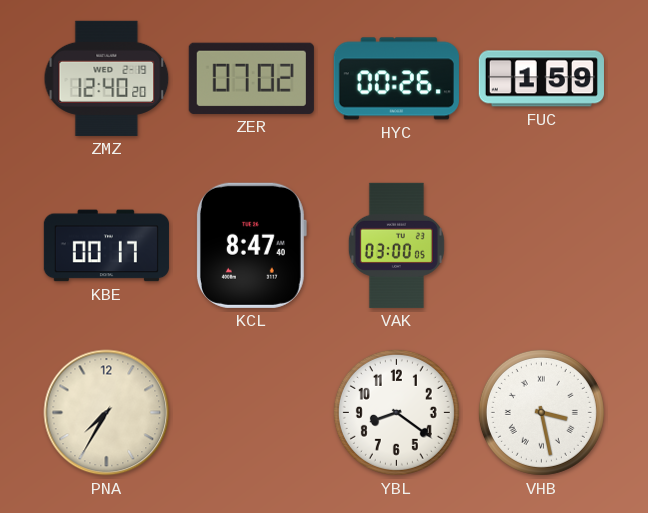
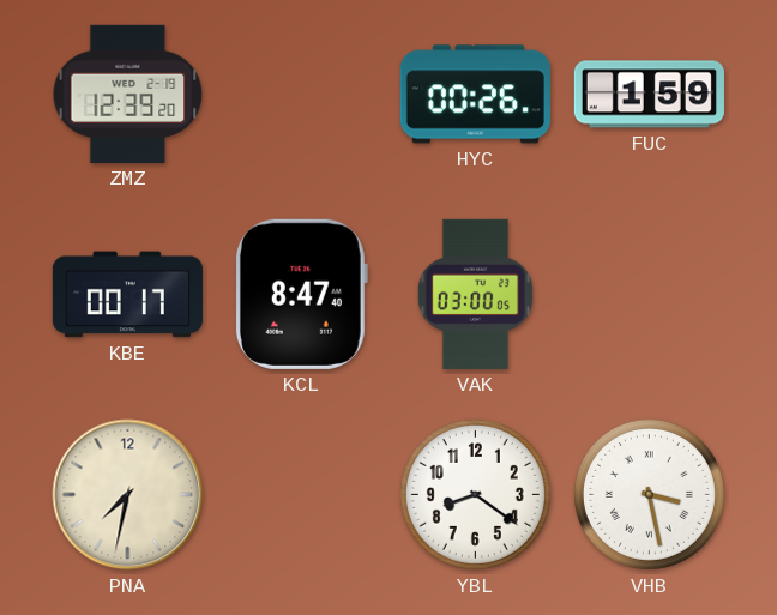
ZMZ: 12:40 -> 12:39 (128, 94)
ZER: 07:02 -> none (251, 78)
PNA: 7:35 -> 7:32 (128, 495)
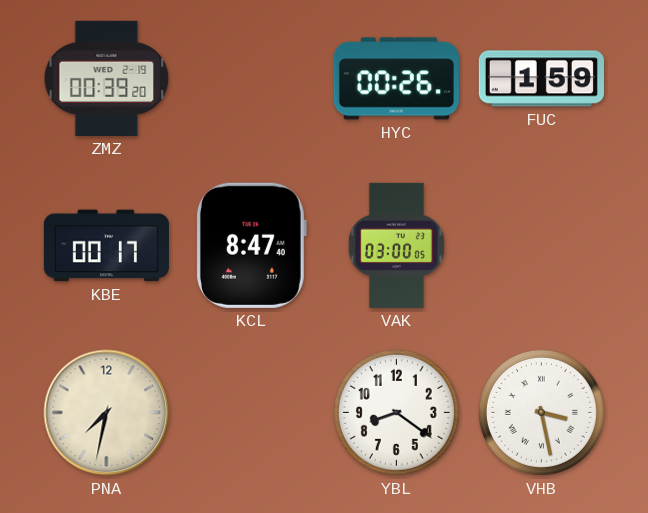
ZMZ: 12:39 -> 00:39 (107, 78)
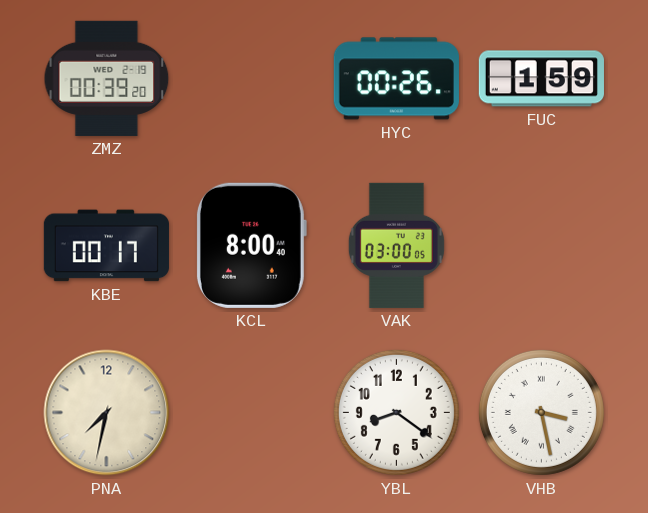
KCL: 8:47 -> 8:00 (251, 245)
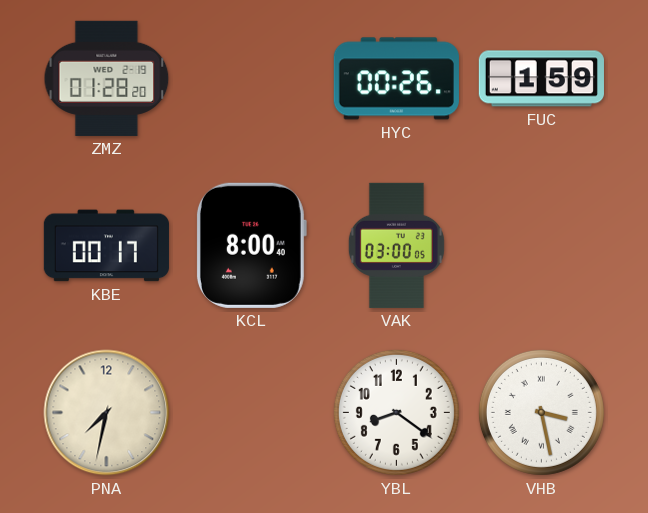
ZMZ: 00:39 -> 01:28 (107, 78)
